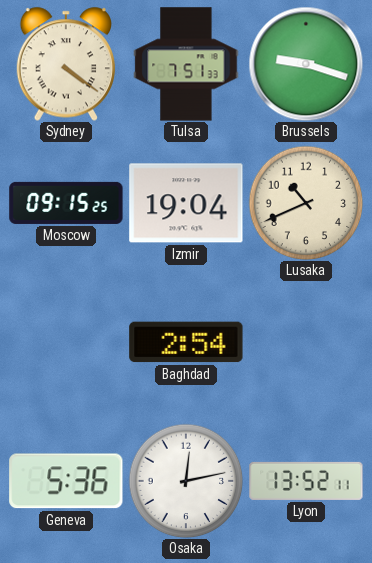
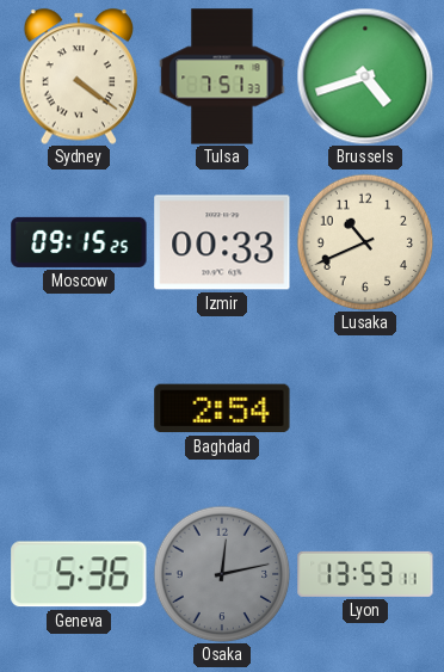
Brussels: 9:18 -> 4:42 (365, 76)
Izmir: 19:04 -> 00:33 (222, 242)
Osaka dial: white -> grey (222, 574)
Lyon: 13:52 -> 13:53 (365, 574)
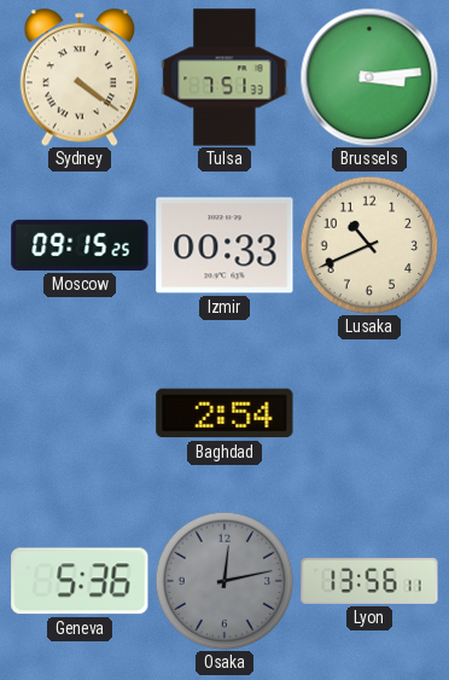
Brussels: 4:42 -> 3:14 (369, 77)
Lyon: 13:53 -> 13:56 (369, 581)
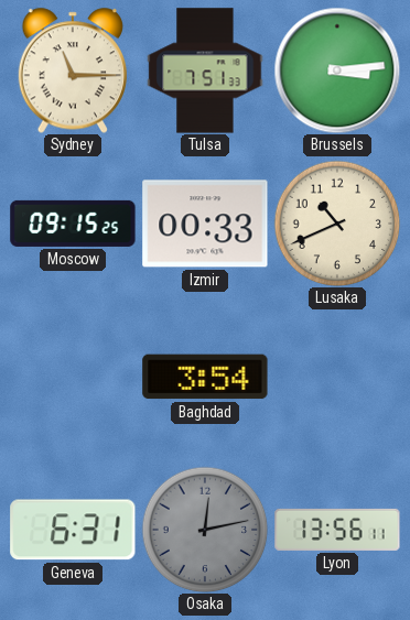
Sydney: 4:21 -> 11:15 (72, 70)
Baghdad: 2:54 -> 3:54 (205, 377)
Geneva: 5:36 -> 6:31 (73, 530)
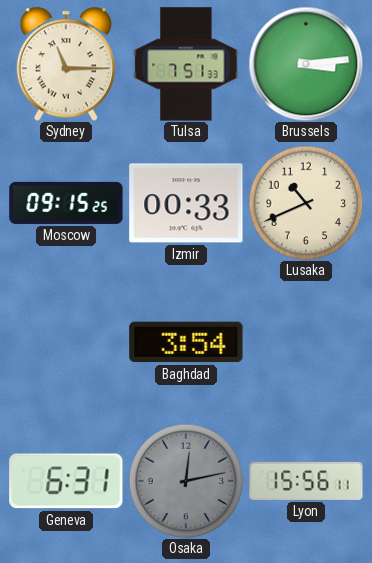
Lyon: 13:56 -> 15:56 (306, 481)
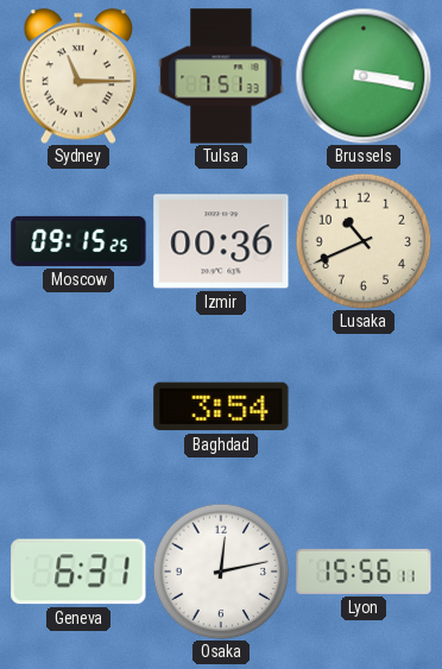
Brussels: 3:14 -> 3:17 (364, 76)
Izmir: 00:33 -> 00:36 (221, 241)
Osaka dial: grey -> white (221, 572)
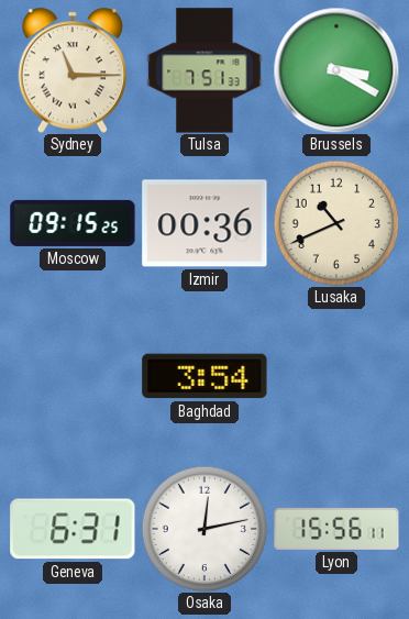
Brussels: 3:17 -> 3:20 (336, 70)
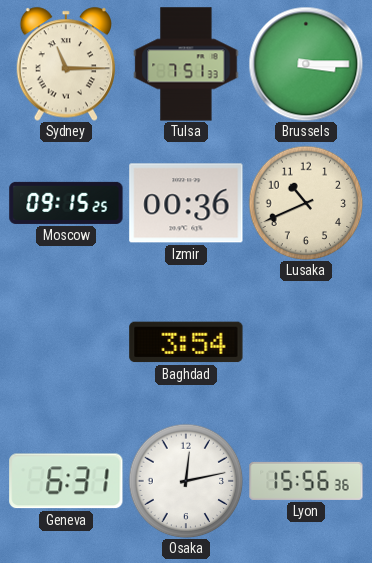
Brussels: 3:20 -> 3:15 (306, 64)
Lyon: 15:56:11 -> 15:56:36 (306, 481)
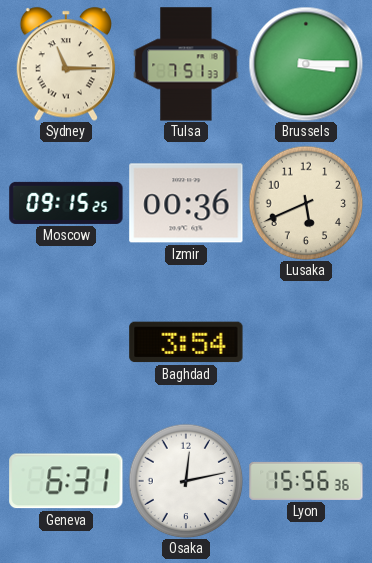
Lusaka: 10:41 -> 5:41 (306, 203)
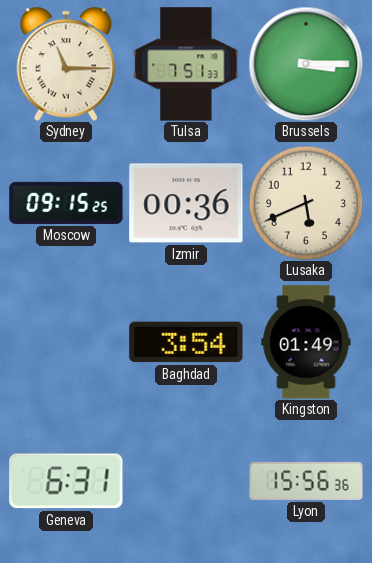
Kingston: none -> 01:49 (306, 342)
Osaka: 12:13 -> none (186, 481)
